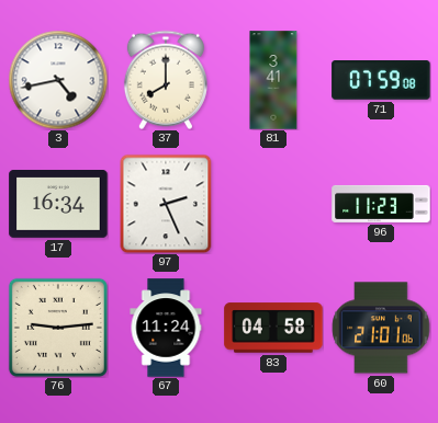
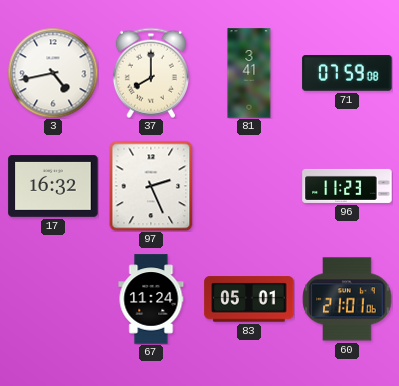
17: 16:34 -> 16:32 (53, 187)
76: 9:14 -> none (58, 328)
83: 04:58 -> 05:01 (249, 299)
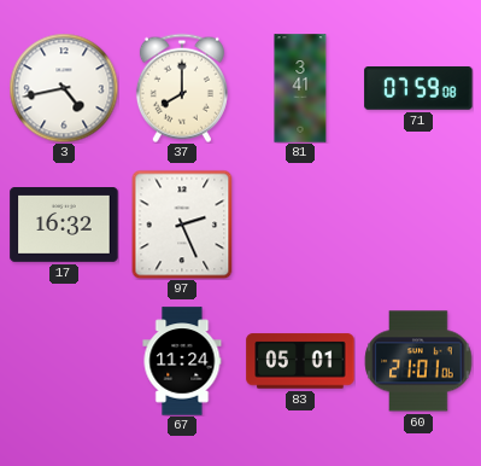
96: 11:23 -> none (347, 186)
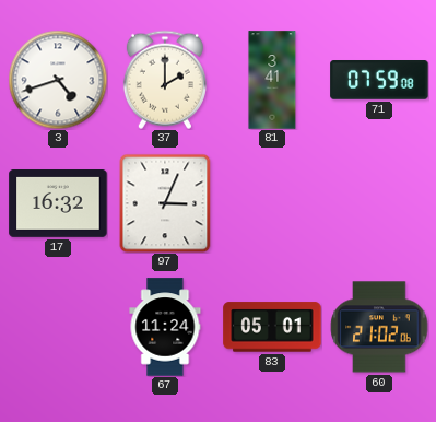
3: 4:43 -> 4:42 (58, 80)
37: 8:00 -> 2:00 (165, 80)
97: 2:26 -> 3:04 (165, 203)
60: 21:01 -> 21:02 (379, 327)
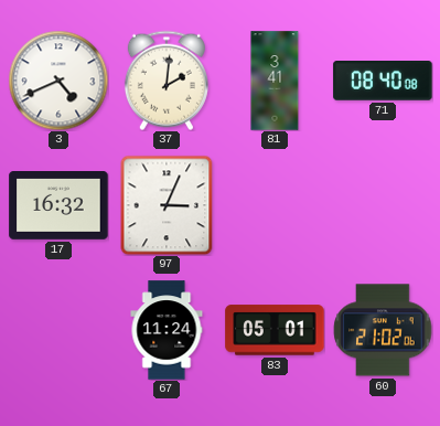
3: 4:42 -> 4:41 (58, 81)
37: 2:00 -> 2:01 (167, 81)
71: 07:59 -> 08:40 (383, 81)
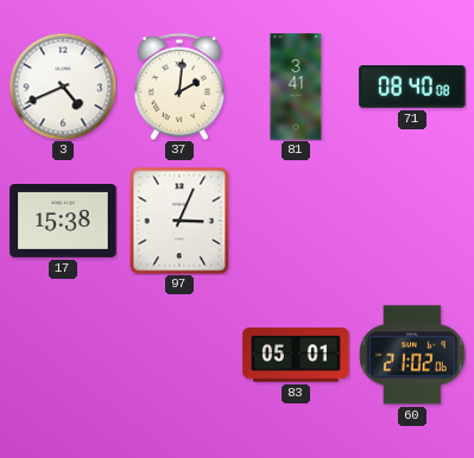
17: 16:32 -> 15:38 (63, 222)
67: 11:24 -> none (167, 330)
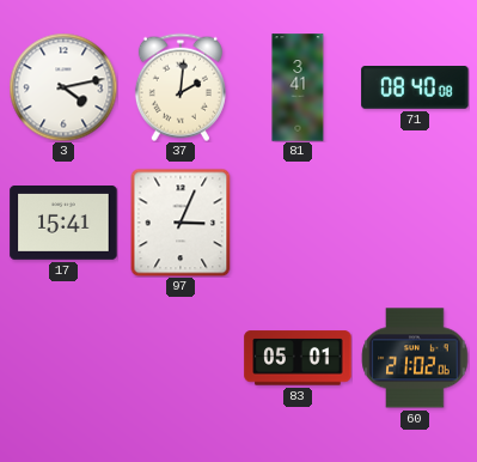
3: 4:41 -> 4:13 (63, 87)
17: 15:38 -> 15:41 (63, 224)
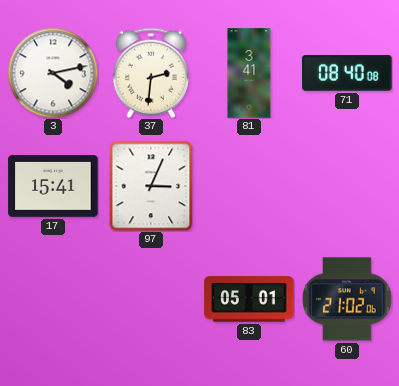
37: 2:01 -> 2:31 (151, 73)
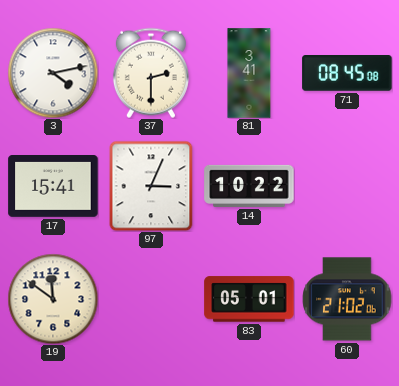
37: 2:31 -> 2:30 (151, 73)
71: 08:40 -> 08:45 (347, 73)
14: none -> 10:22 (249, 186)
19: none -> 11:51 (53, 299)
